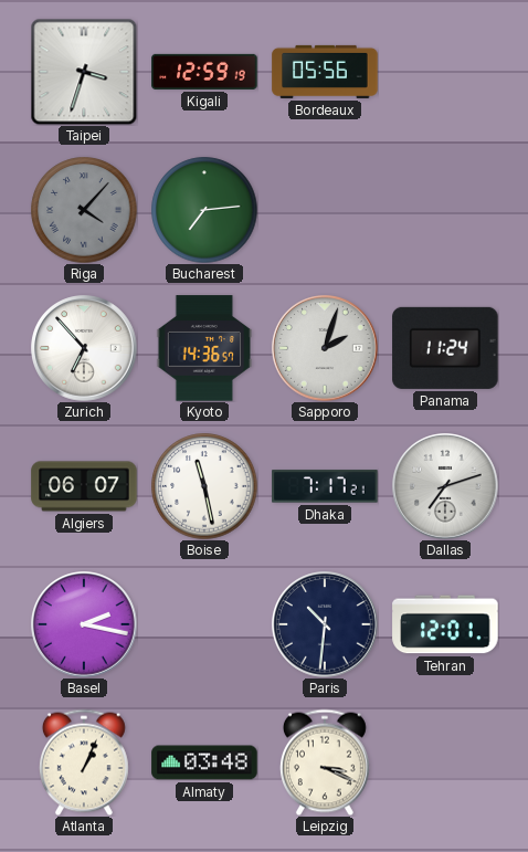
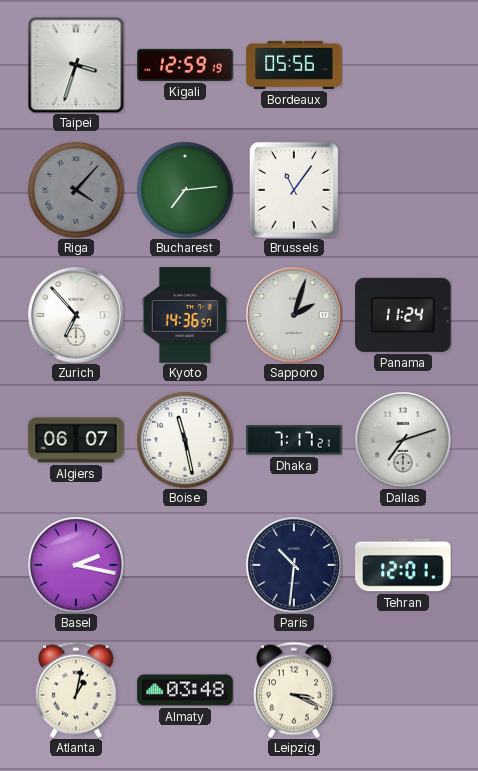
Brussels: none -> 11:06 (294, 190)
Atlanta: 1:04 -> 1:02 (76, 690)
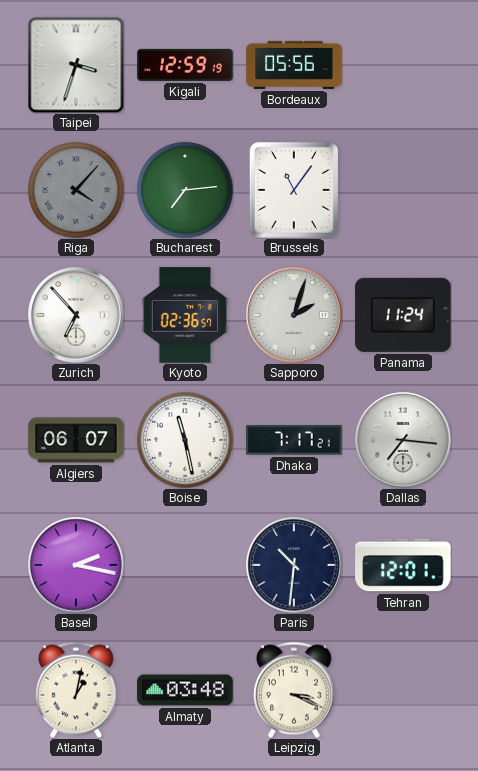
Kyoto: 14:36 -> 02:36 (185, 315)
Dallas: 7:12 -> 7:16 (403, 440)
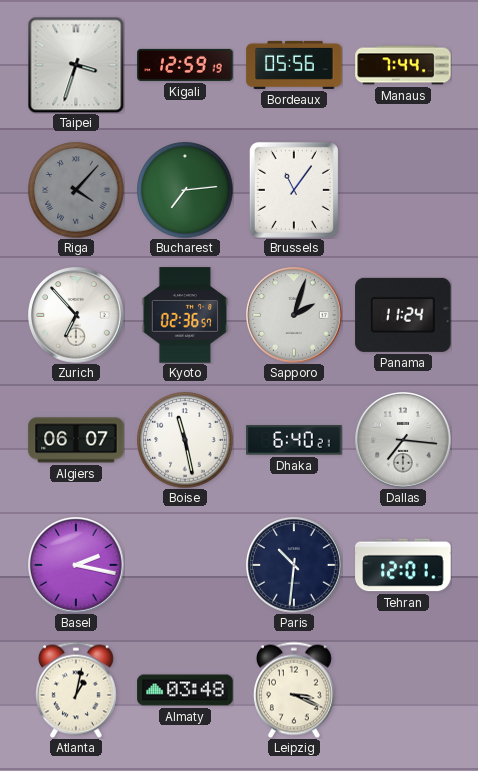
Manaus: none -> 7:44 (403, 65)
Dhaka: 7:17 -> 6:40 (294, 440)
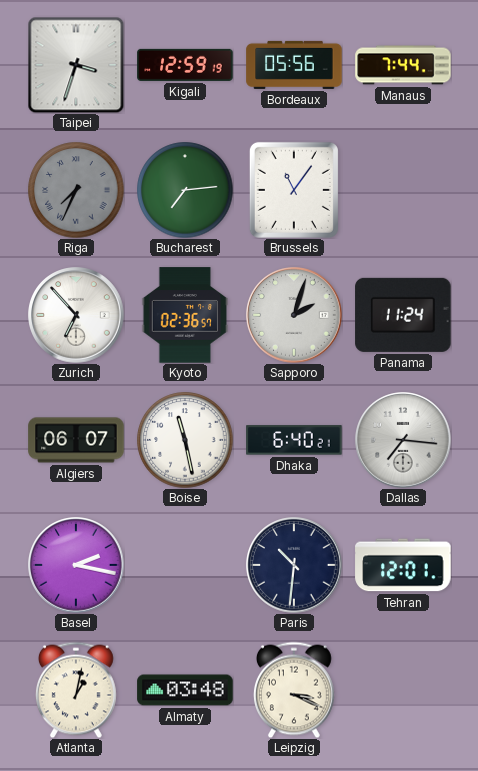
Riga: 4:07 -> 7:34 (76, 190)
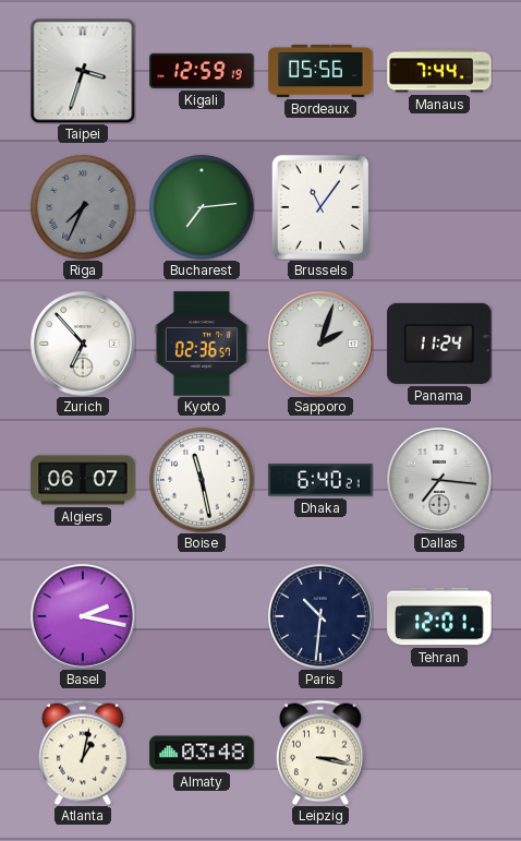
Leipzig: 3:19 -> 3:17 (320, 753)
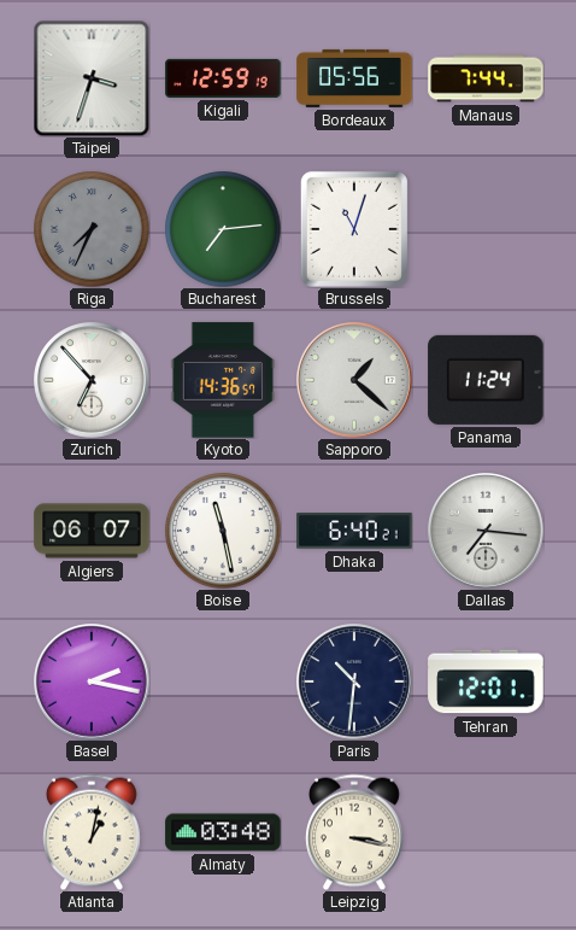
Brussels: 11:06 -> 11:03 (354, 229)
Kyoto: 02:36 -> 14:36 (223, 380)
Sapporo: 2:03 -> 1:22 (354, 380)
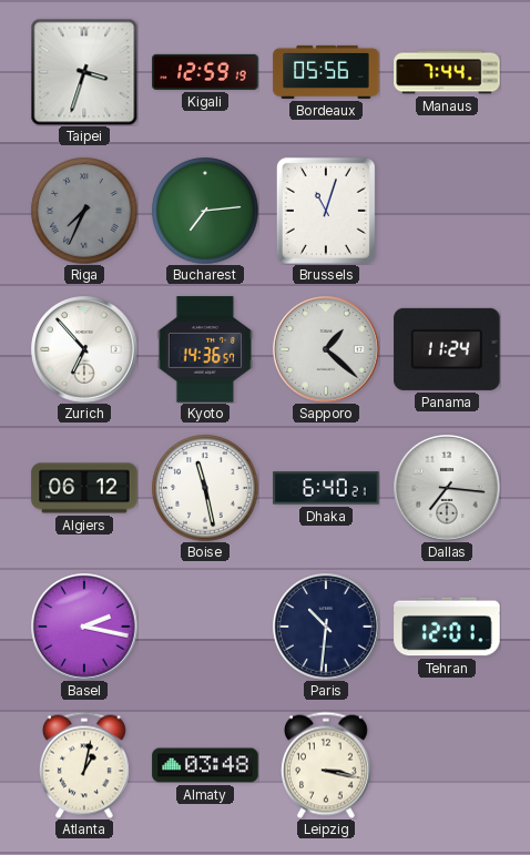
Algiers: 06:07 -> 06:12 (84, 488)
